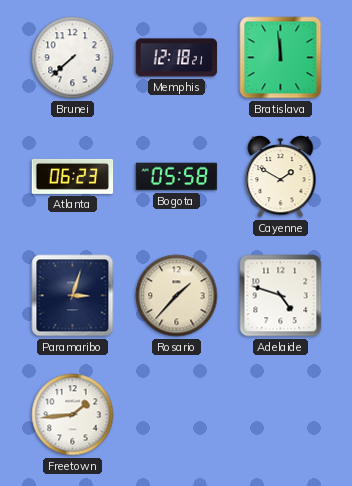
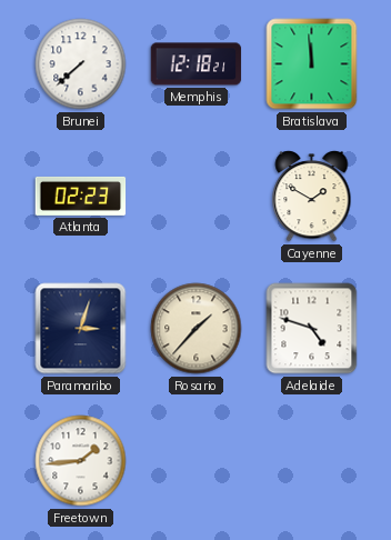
Atlanta: 06:23 -> 02:23 (81, 196)
Bogota: 05:58 -> none (177, 177)
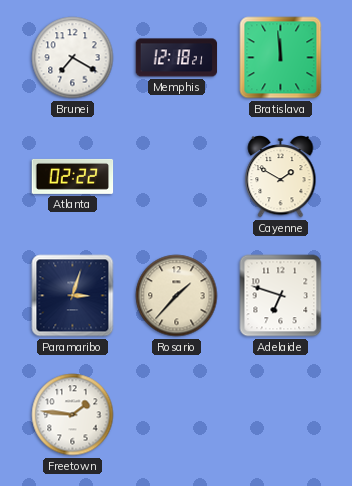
Brunei: 7:38 -> 7:20 (73, 58)
Atlanta: 02:23 -> 02:22 (73, 176)
Adelaide: 4:48 -> 6:48 (281, 296)
Freetown: 1:44 -> 1:46 (73, 415)
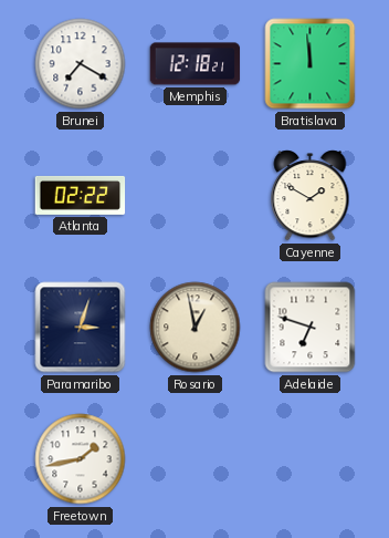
Rosario: 1:37 -> 12:58 (196, 328)
Freetown: 1:46 -> 1:43 (81, 459)
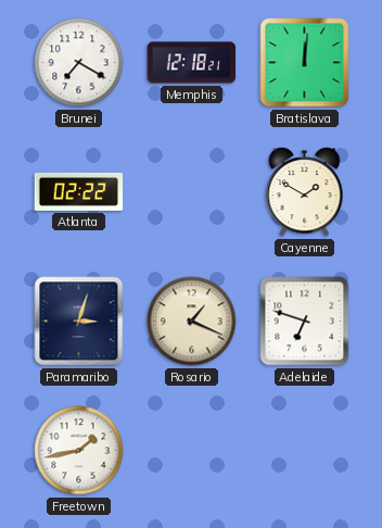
Bratislava: 11:59 -> 12:01 (305, 63)
Rosario: 12:58 -> 1:19 (192, 322)
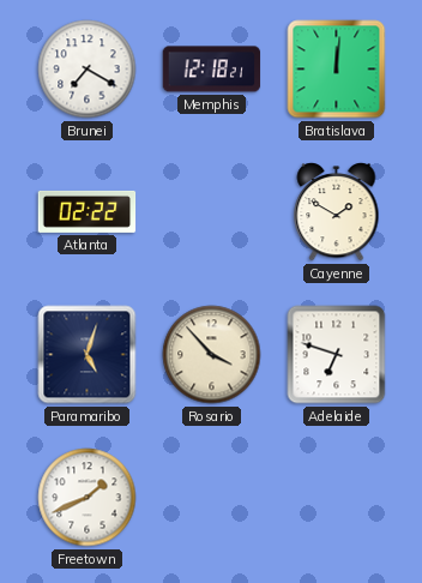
Paramaribo: 3:03 -> 5:03 (88, 355)
Rosario: 1:19 -> 3:53 (212, 355)
Freetown: 1:43 -> 1:41 (88, 498)
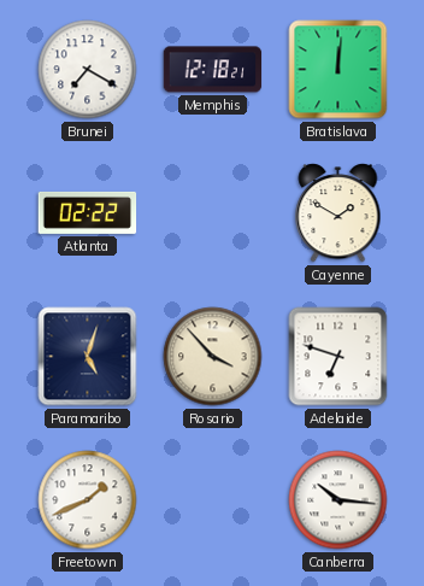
Canberra: none -> 10:16 (338, 500)
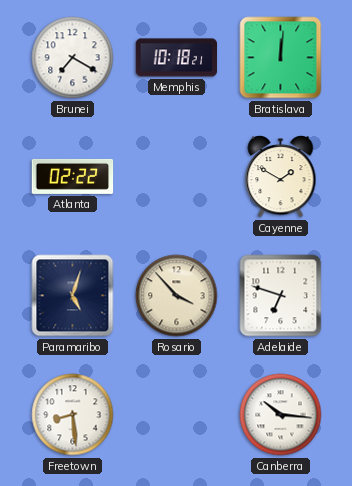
Memphis: 12:18 -> 10:18 (177, 58)
Freetown: 1:41 -> 8:29 (73, 415)
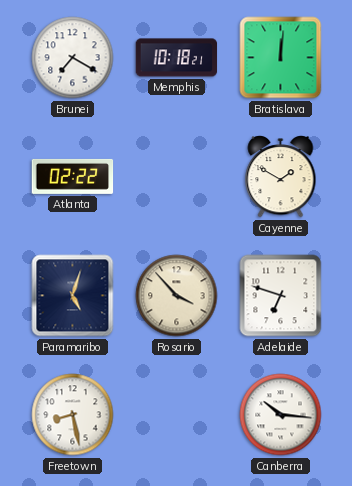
Freetown: 8:29 -> 8:28 (73, 415)
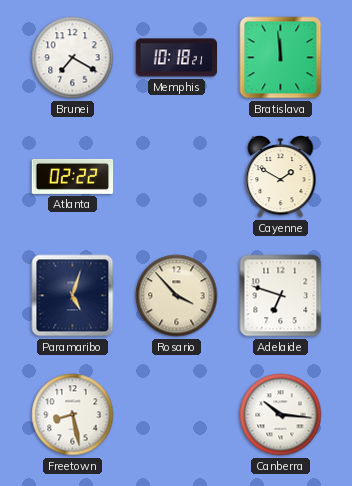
Bratislava: 12:01 -> 11:59 (281, 58)
